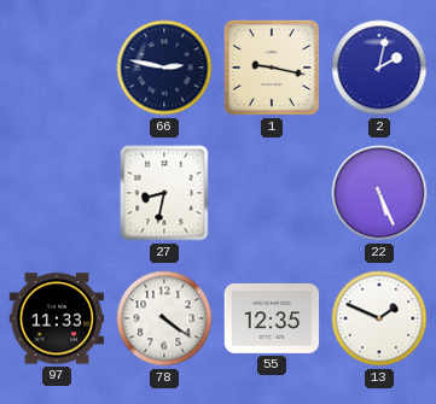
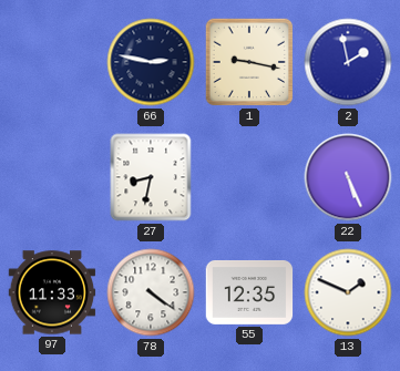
2: 2:02 -> 1:58 (348, 62)
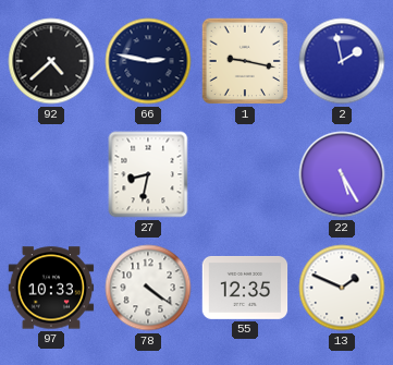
92: none -> 4:38 (51, 61)
22: 5:26 -> 5:25 (342, 174)
97: 11:33 -> 10:33 (51, 288)
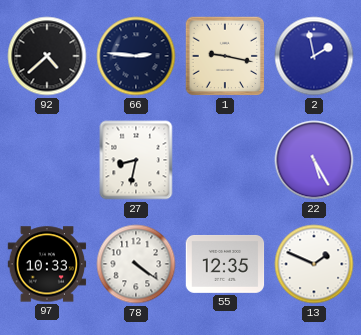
66: 2:47 -> 2:46 (136, 56)
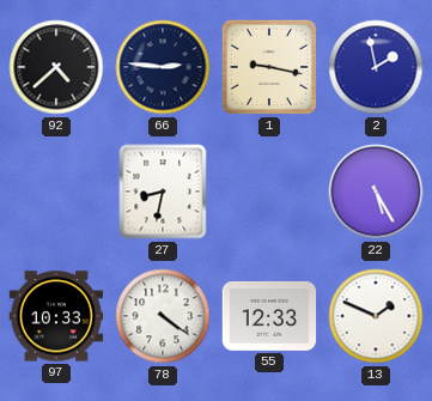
55: 12:35 -> 12:33 (269, 316)
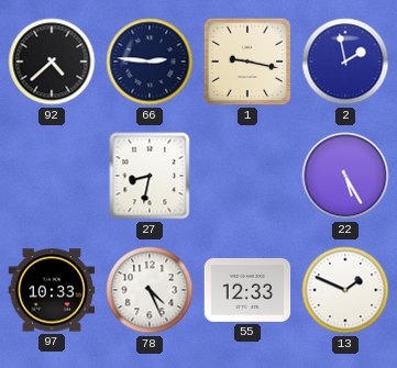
78: 4:21 -> 4:26 (150, 290)
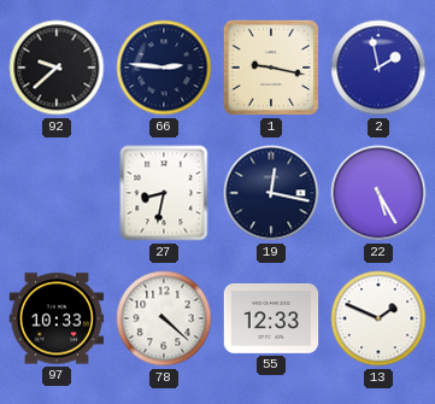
92: 4:38 -> 9:38 (57, 68)
19: none -> 12:17 (271, 193)
78: 4:26 -> 4:22 (164, 318)
